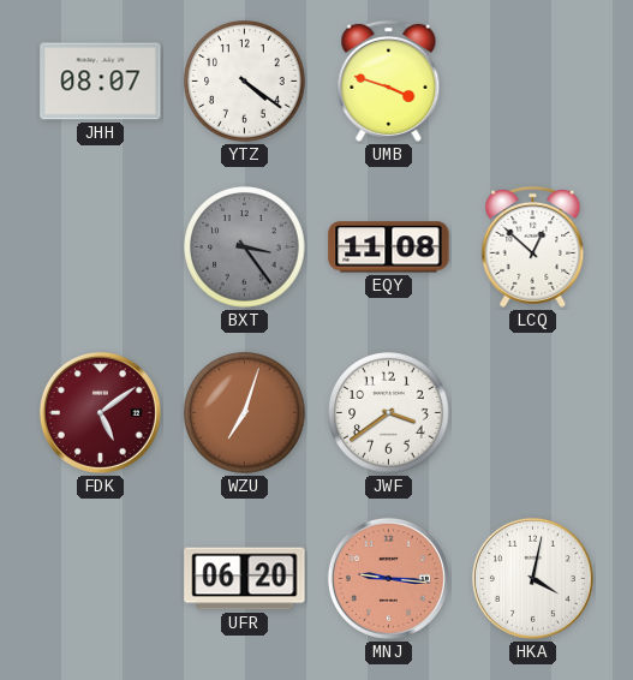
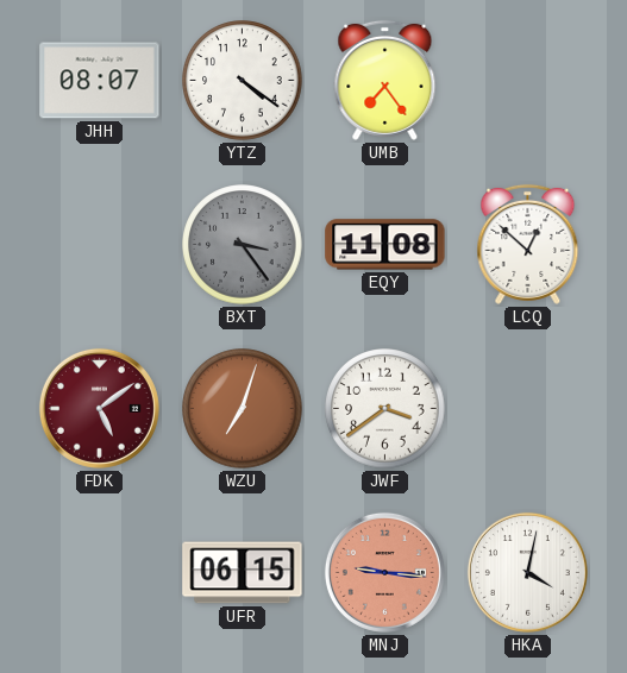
UMB: 3:48 -> 7:24 (385, 80)
UFR: 06:20 -> 06:15 (243, 573)
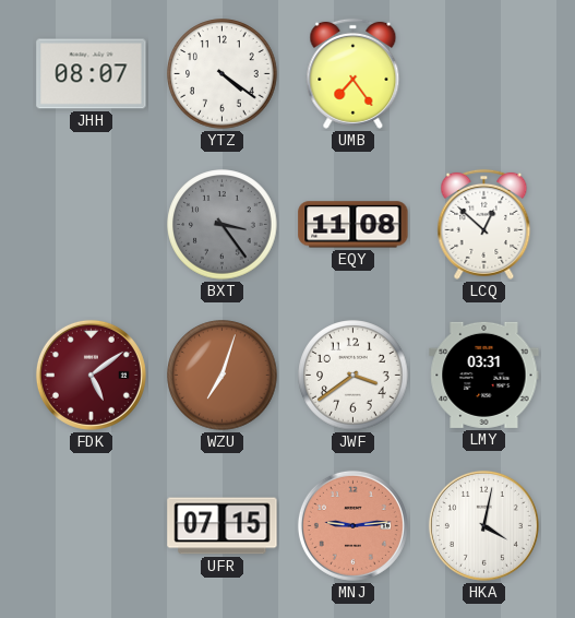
LMY: none -> 03:31 (484, 375)
UFR: 06:15 -> 07:15 (223, 526)
MNJ: 9:16 -> 9:14 (352, 525)
